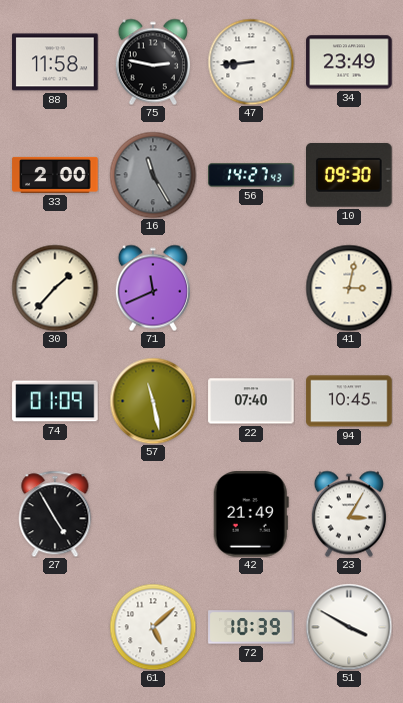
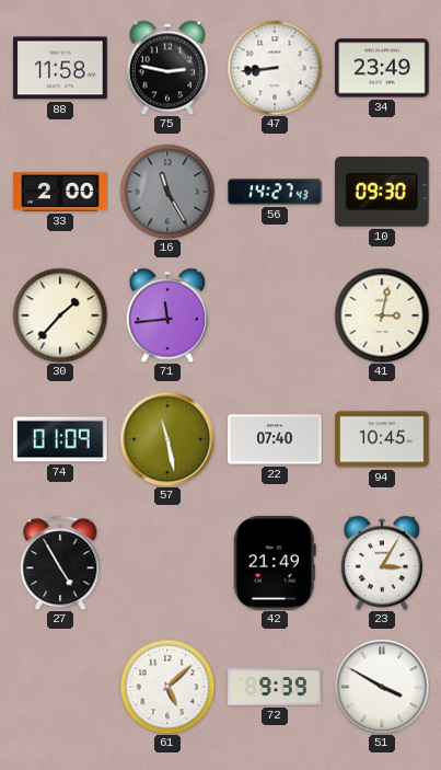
71: 11:41 -> 11:44 (167, 315)
72: 10:39 -> 9:39 (275, 687)
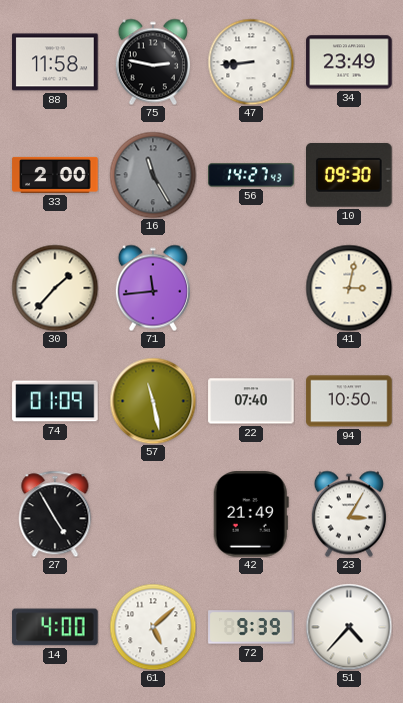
94: 10:45 -> 10:50 (349, 401)
14: none -> 4:00 (55, 627)
51: 3:50 -> 4:37 (349, 627)
